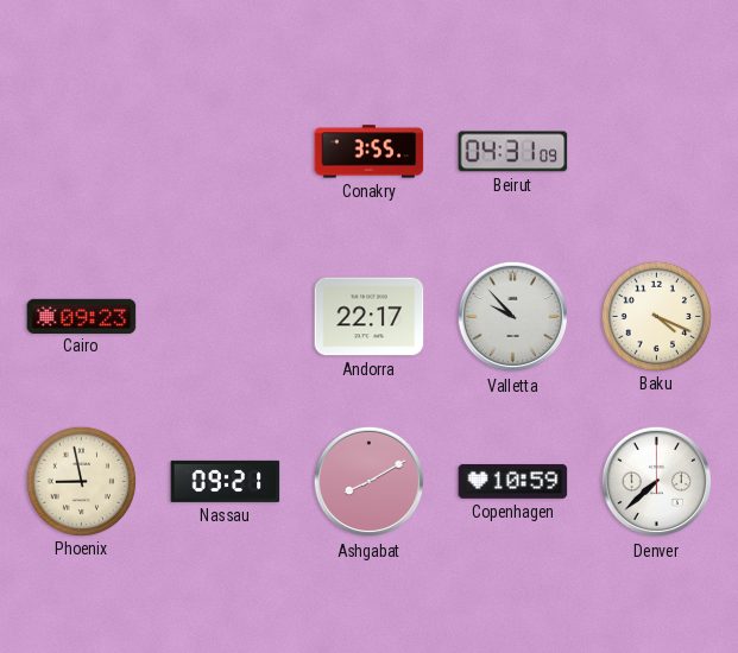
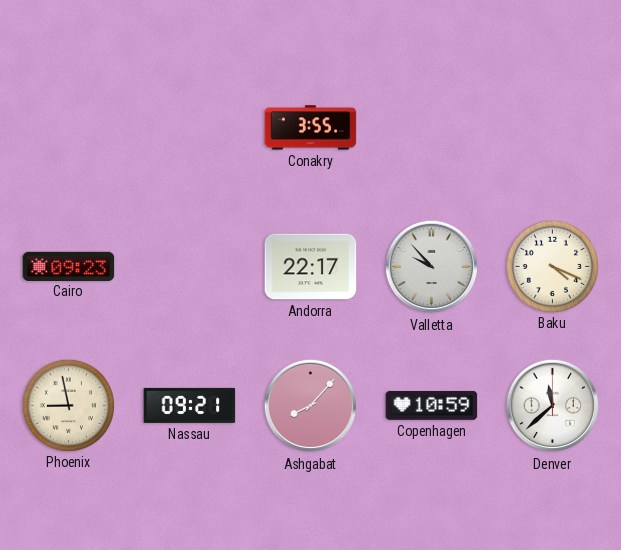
Beirut: 04:31 -> none (513, 152)
Ashgabat: 8:10 -> 8:07 (311, 406)
Denver: 7:38 -> 11:38 (553, 406)
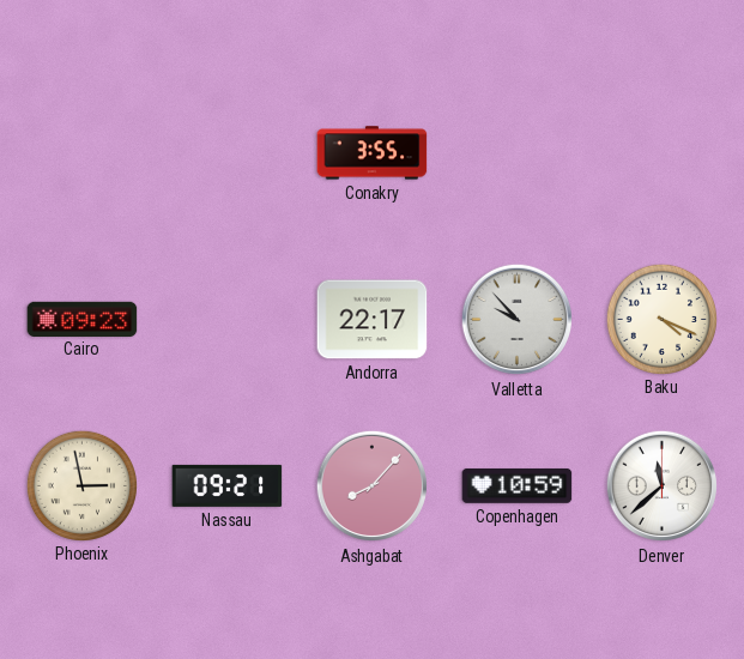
Phoenix: 8:58 -> 2:58 (81, 485)
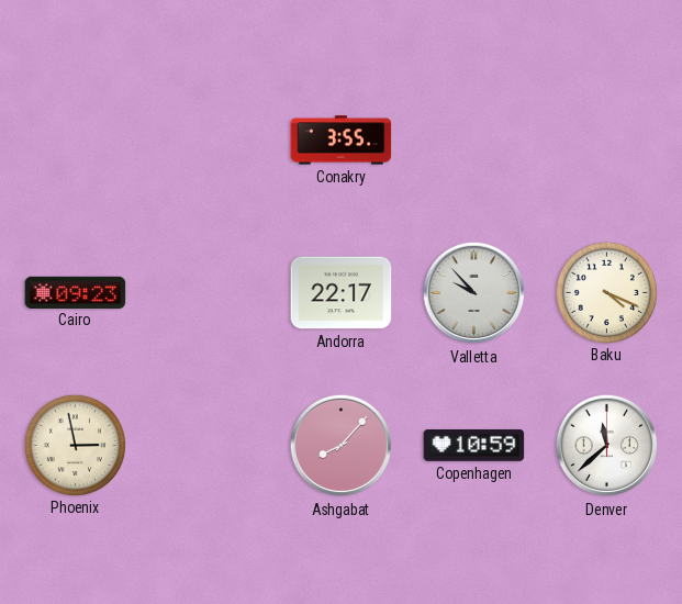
Nassau: 09:21 -> none (228, 485)
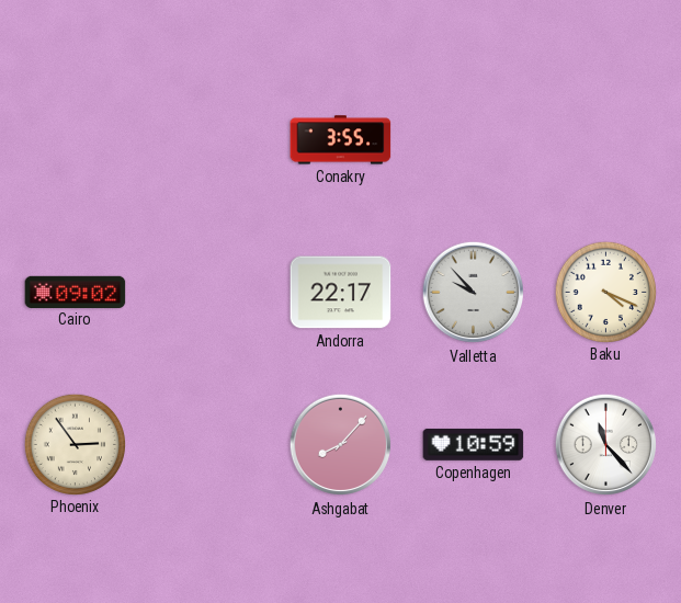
Cairo: 09:23 -> 09:02 (76, 292)
Phoenix: 2:58 -> 2:54 (75, 444)
Denver: 11:38 -> 11:23 (606, 445)
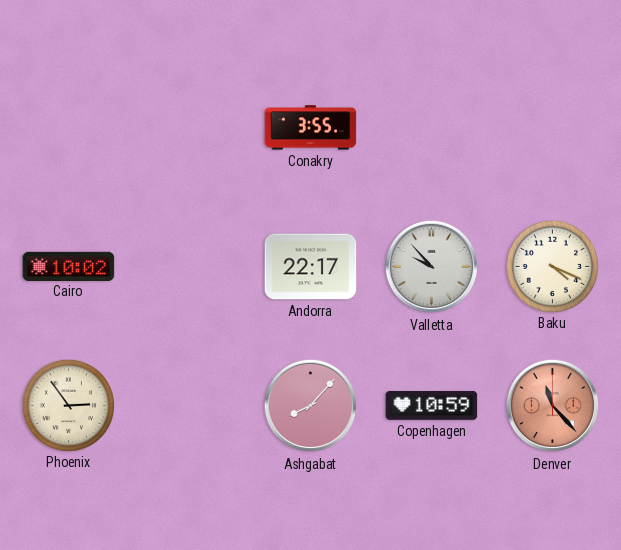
Cairo: 09:02 -> 10:02 (69, 266)
Denver dial: white -> salmon (553, 406)
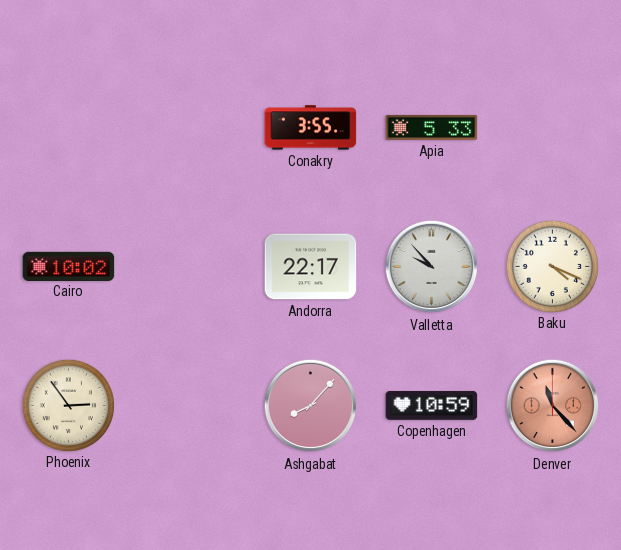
Apia: none -> 5:33 (432, 127)
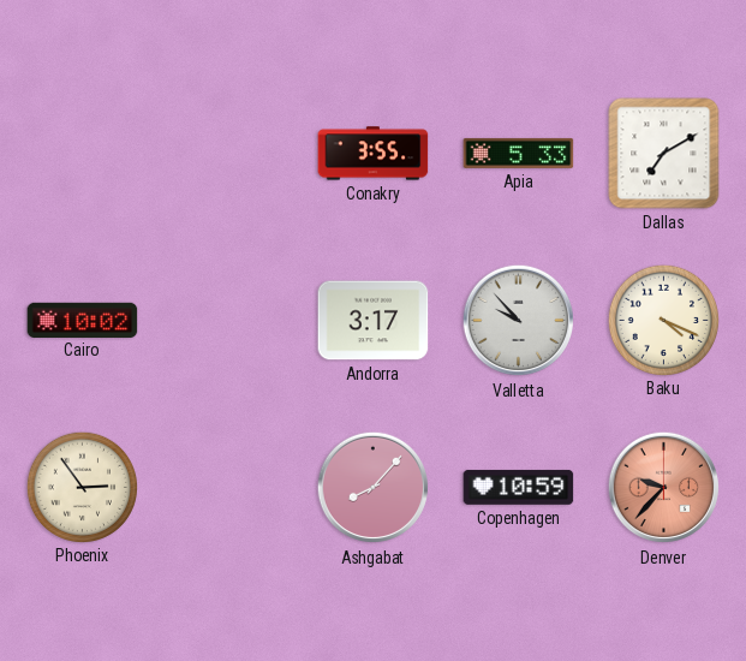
Dallas: none -> 7:10 (664, 154)
Andorra: 22:17 -> 3:17 (374, 321)
Denver: 11:23 -> 9:37 (664, 488)
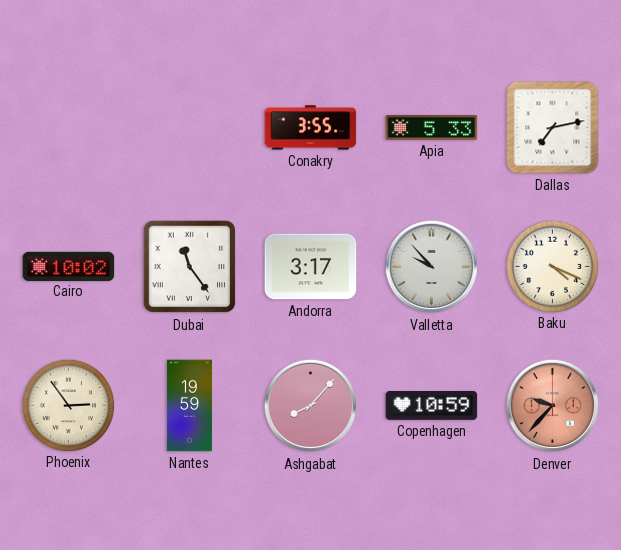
Dallas: 7:10 -> 7:13 (553, 128)
Dubai: none -> 11:24 (190, 267)
Nantes: none -> 19:59 (189, 406)
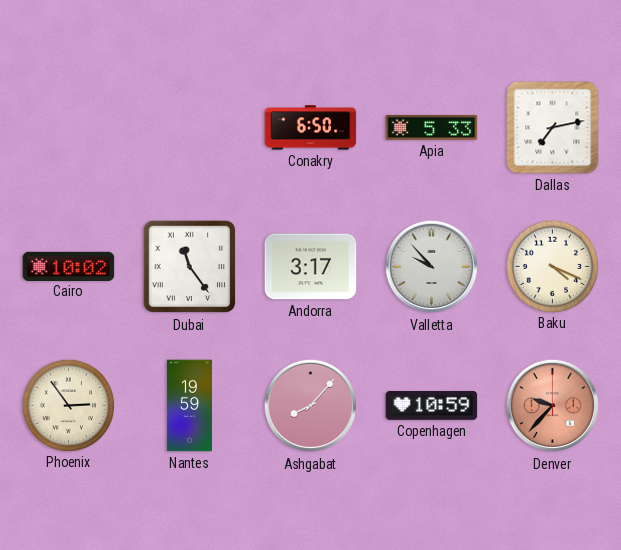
Conakry: 3:55 -> 6:50 (311, 128)
